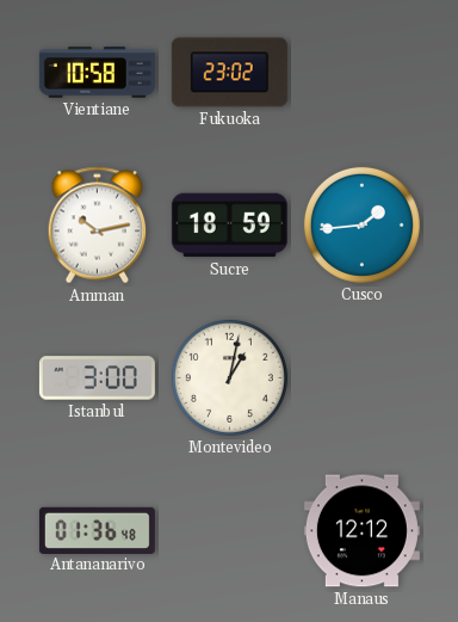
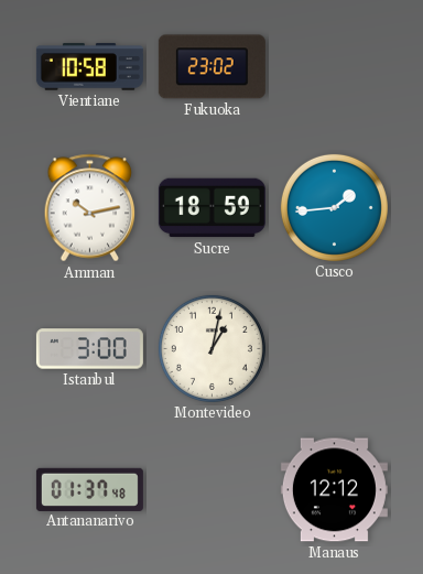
Antananarivo: 01:36 -> 01:37 (89, 489)
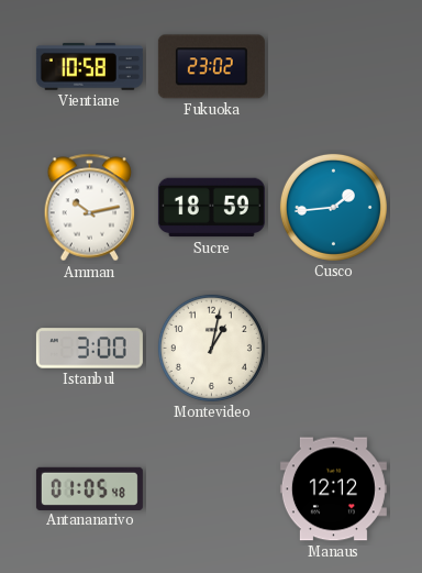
Antananarivo: 01:37 -> 01:05 (89, 488)
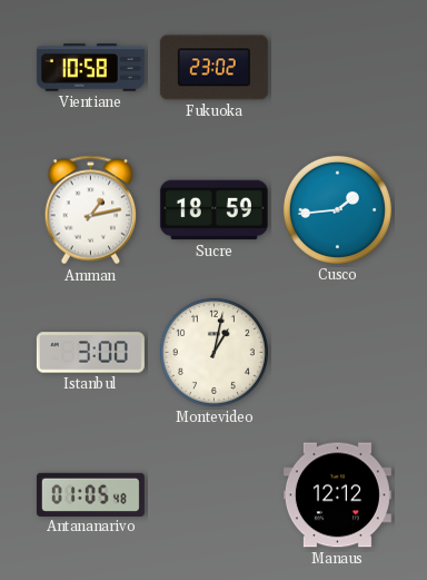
Amman: 10:13 -> 1:13 (91, 210)
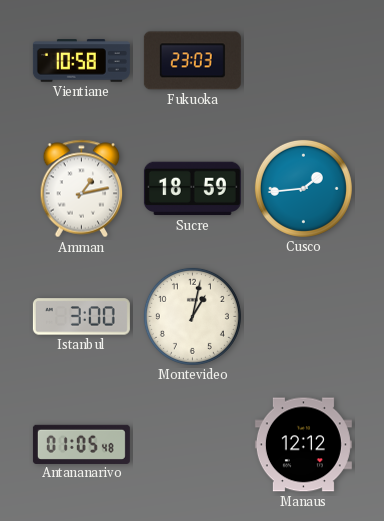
Fukuoka: 23:02 -> 23:03 (192, 61)
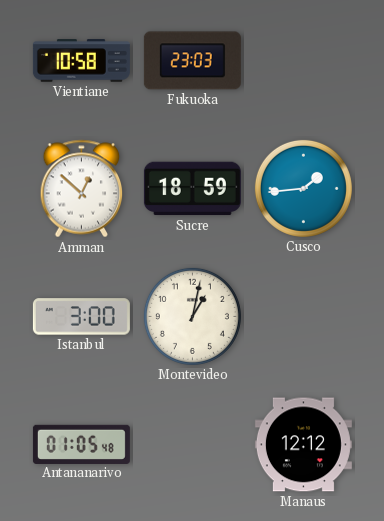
Amman: 1:13 -> 12:52 (82, 189)
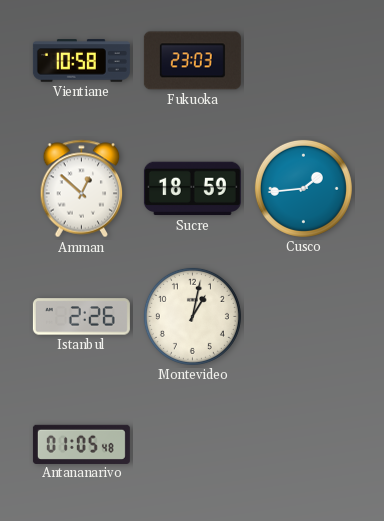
Istanbul: 3:00 -> 2:26 (81, 317)
Manaus: 12:12 -> none (303, 445)
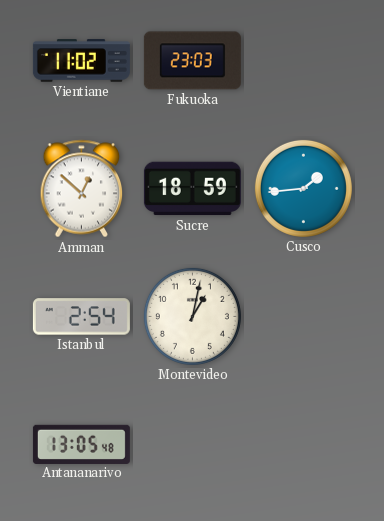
Vientiane: 10:58 -> 11:02 (81, 61)
Istanbul: 2:26 -> 2:54 (81, 317)
Antananarivo: 01:05 -> 13:05 (81, 444)
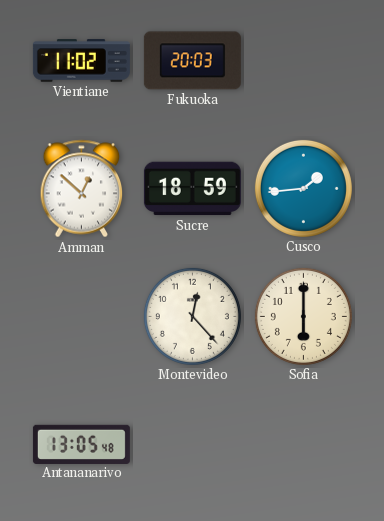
Fukuoka: 23:03 -> 20:03 (192, 61)
Istanbul: 2:54 -> none (81, 317)
Montevideo: 1:02 -> 12:23 (192, 316)
Sofia: none -> 6:00 (303, 316)
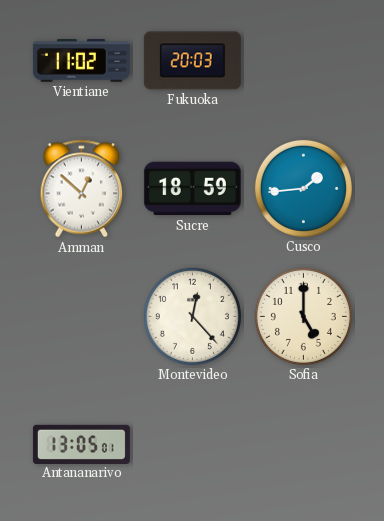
Sofia: 6:00 -> 5:00 (303, 316)
Antananarivo: 13:05:48 -> 13:05:01 (81, 444)
